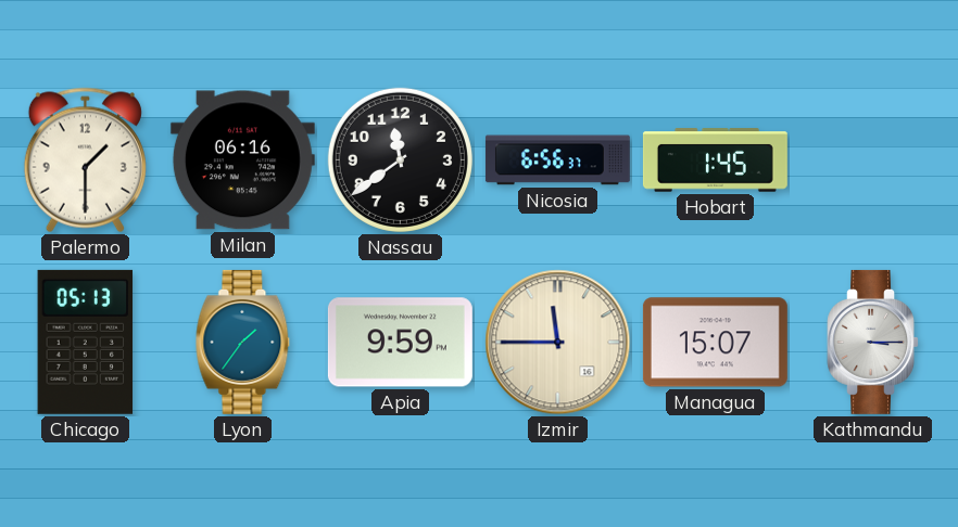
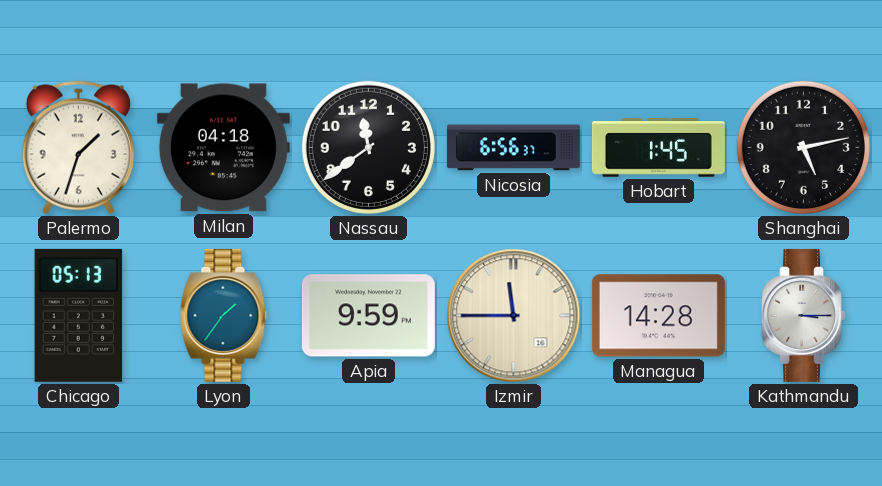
Palermo: 1:30 -> 1:33 (78, 148)
Milan: 06:16 -> 04:18 (223, 148)
Shanghai: none -> 5:13 (803, 147)
Managua: 15:07 -> 14:28 (658, 316)
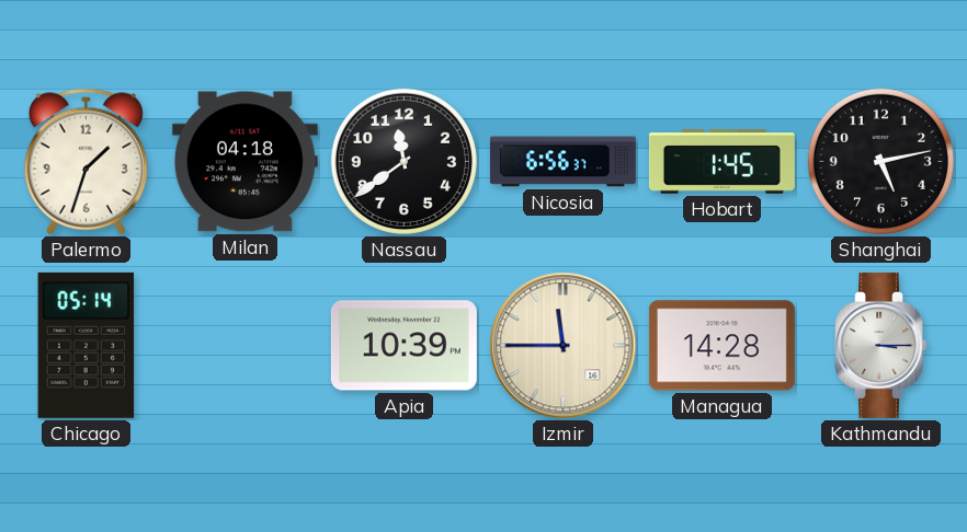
Chicago: 05:13 -> 05:14 (87, 345)
Lyon: 1:36 -> none (224, 315)
Apia: 9:59 -> 10:39 (403, 346)
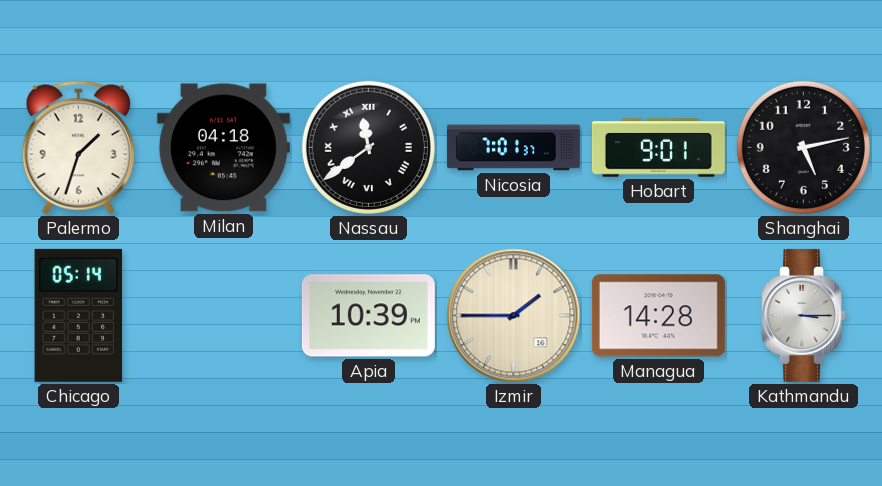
Nassau numerals: Arabic -> Roman (368, 147)
Nicosia: 6:56 -> 7:01 (513, 148)
Hobart: 1:45 -> 9:01 (658, 148)
Izmir: 11:45 -> 1:45 (514, 316)
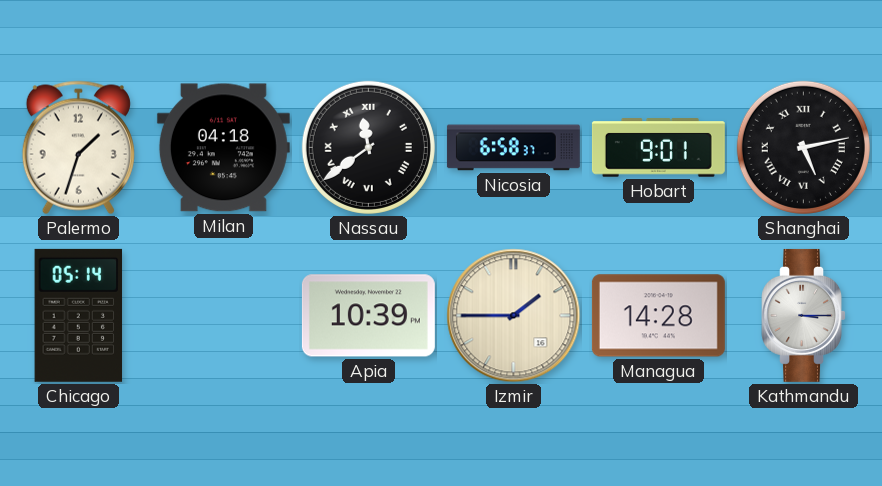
Nicosia: 7:01 -> 6:58 (513, 148)
Shanghai numerals: Arabic -> Roman (803, 147)
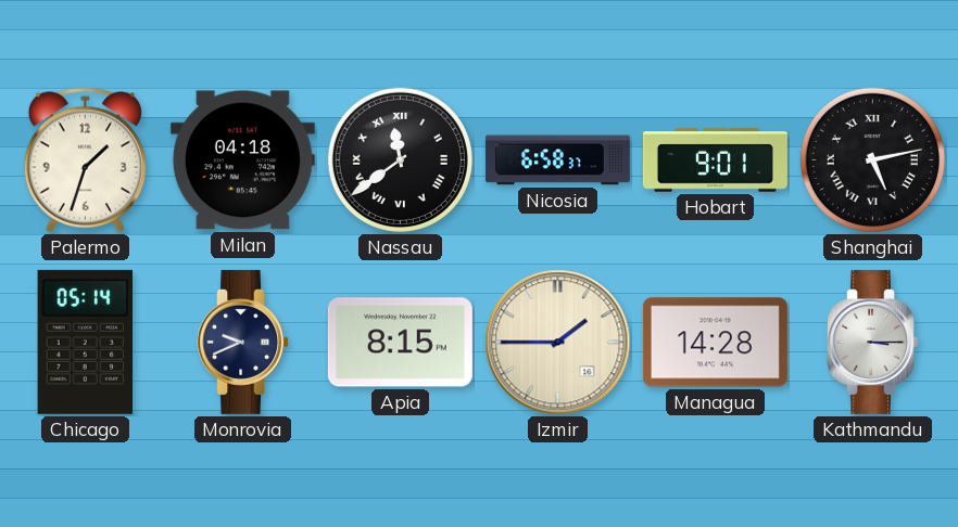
Monrovia: none -> 9:41 (243, 342)
Apia: 10:39 -> 8:15 (400, 343)
